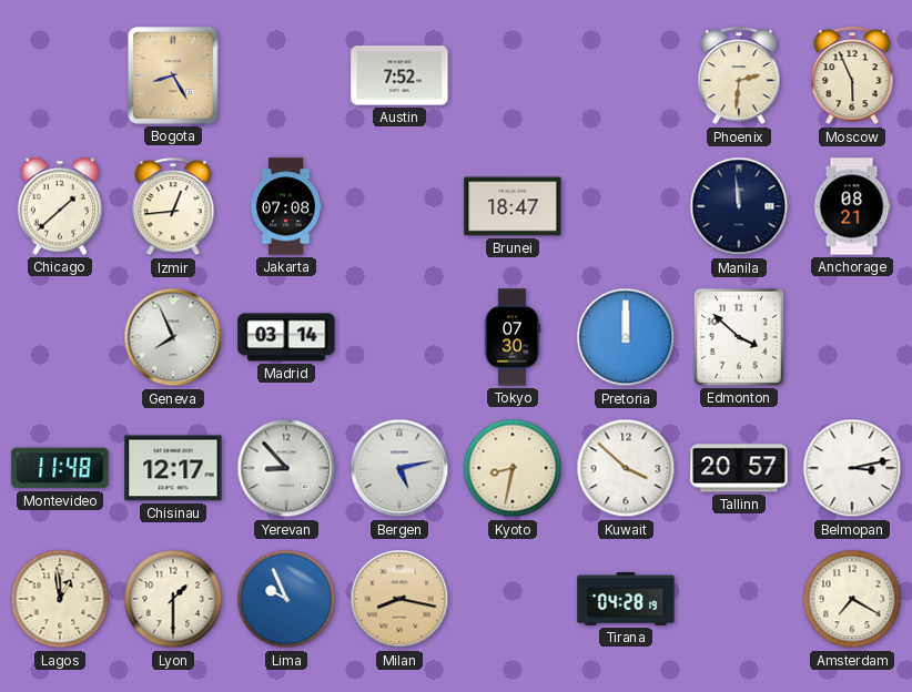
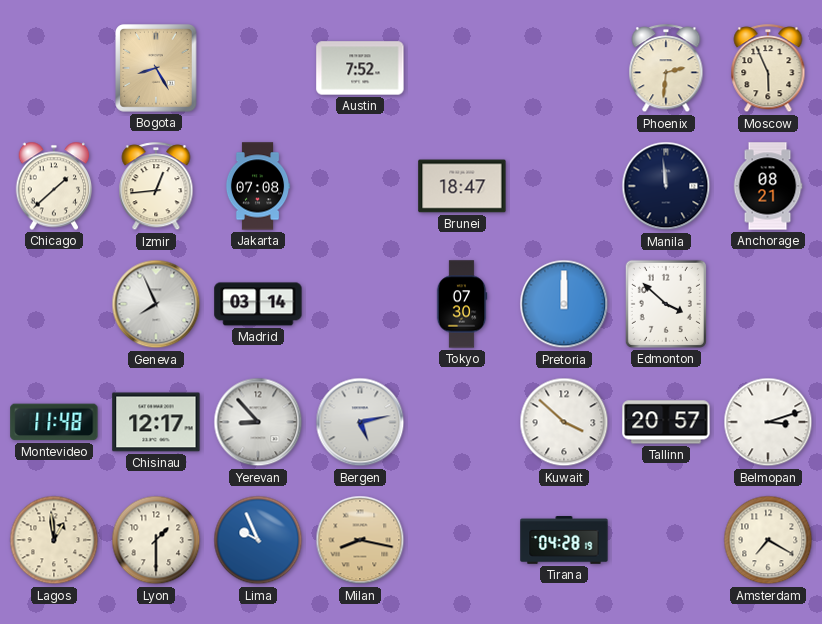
Kyoto: 8:32 -> none (513, 468)
Belmopan: 3:13 -> 3:12 (768, 422)
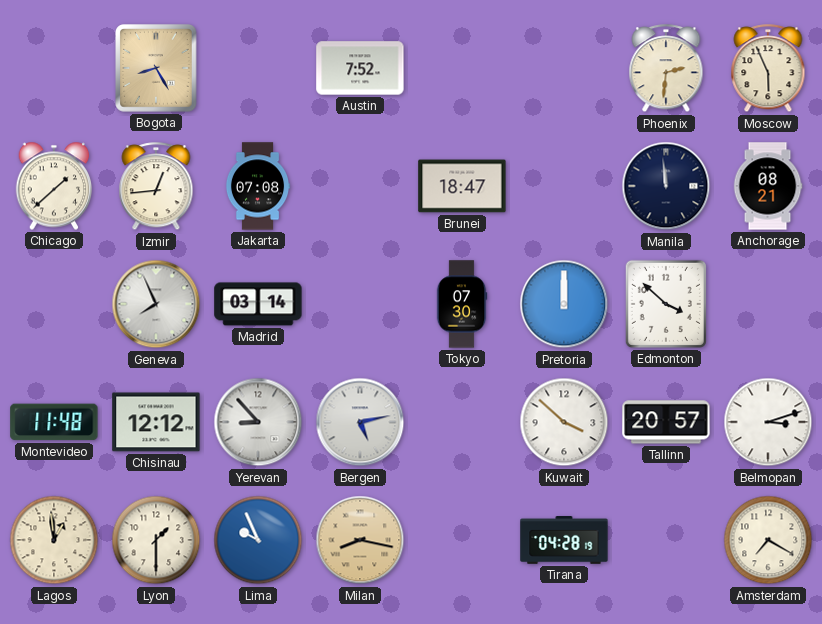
Chisinau: 12:17 -> 12:12 (156, 422)
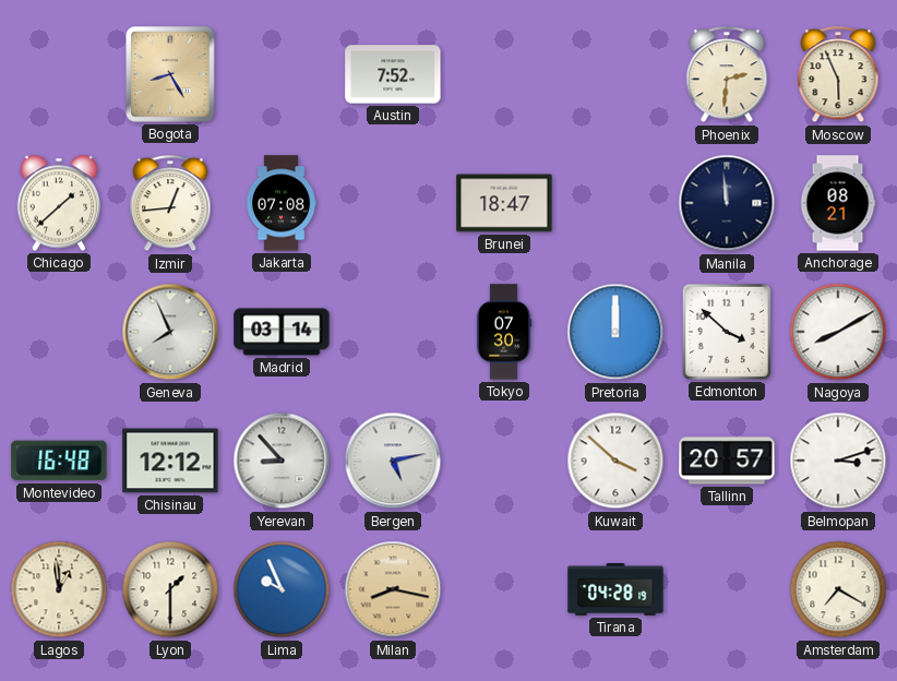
Nagoya: none -> 8:10 (838, 332)
Montevideo: 11:48 -> 16:48 (59, 461)
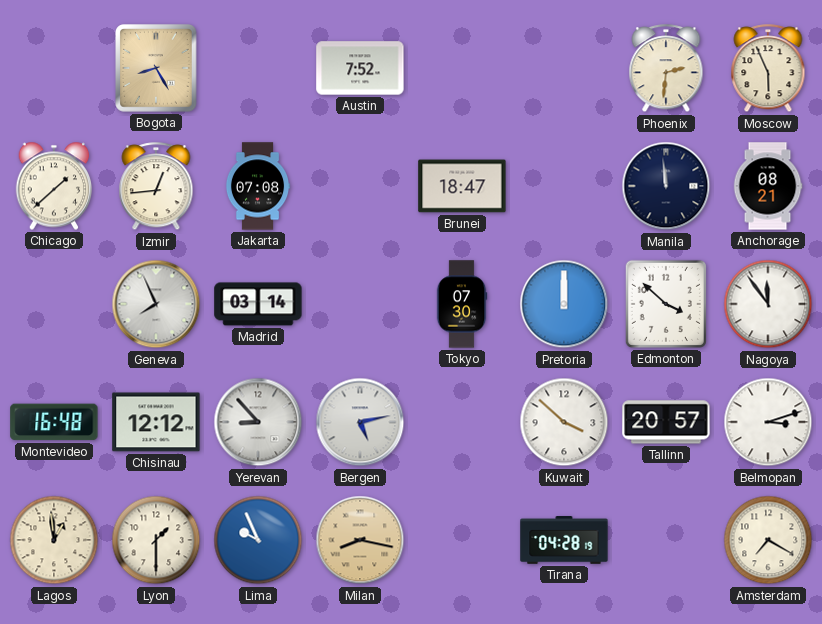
Nagoya: 8:10 -> 11:54 (768, 304)
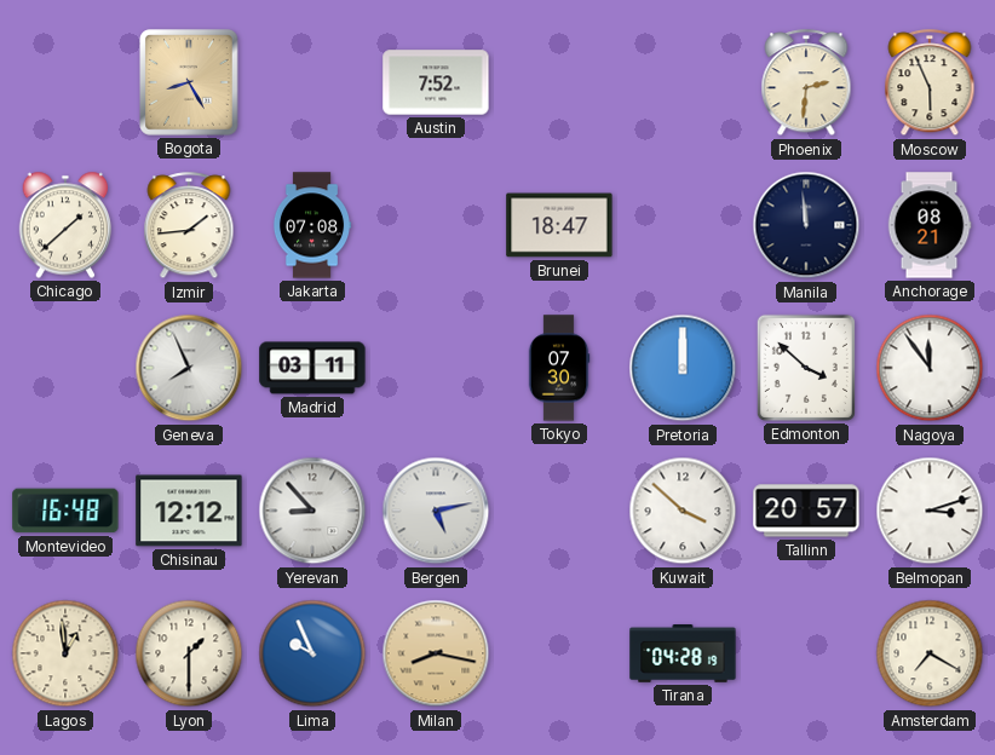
Izmir: 12:44 -> 1:44 (189, 226)
Madrid: 03:14 -> 03:11 (312, 368)
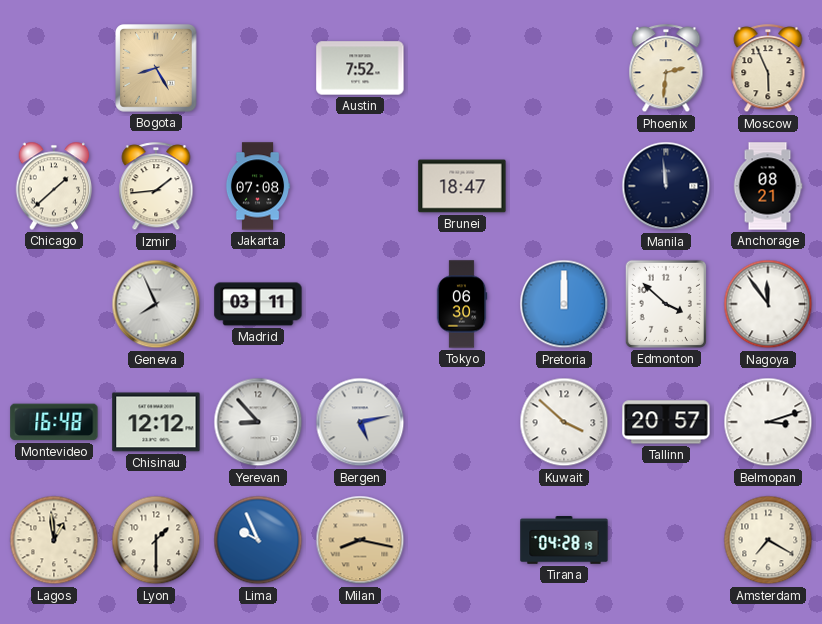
Tokyo: 07:30 -> 06:30 (462, 304)
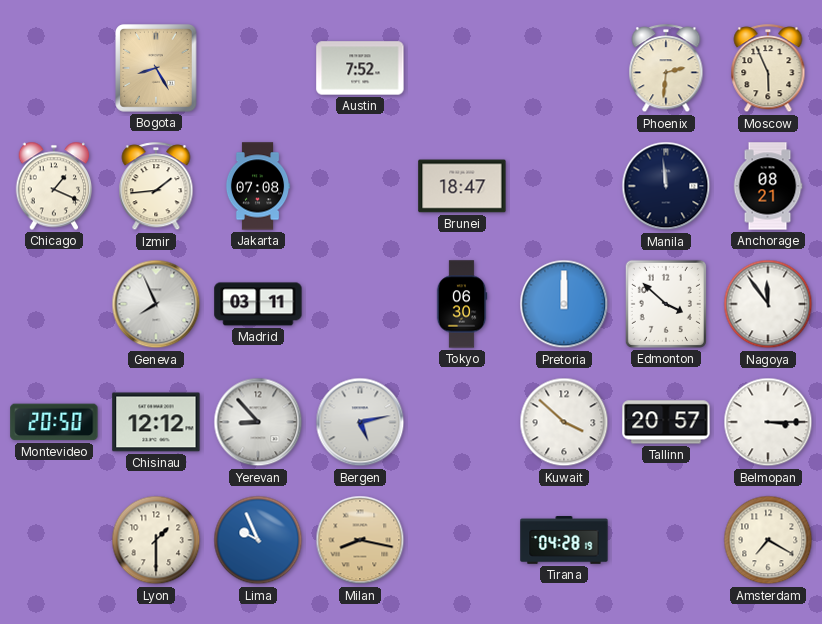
Chicago: 1:38 -> 1:19 (54, 186)
Montevideo: 16:48 -> 20:50 (54, 422)
Belmopan: 3:12 -> 3:15 (768, 422)
Lagos: 12:59 -> none (54, 540)
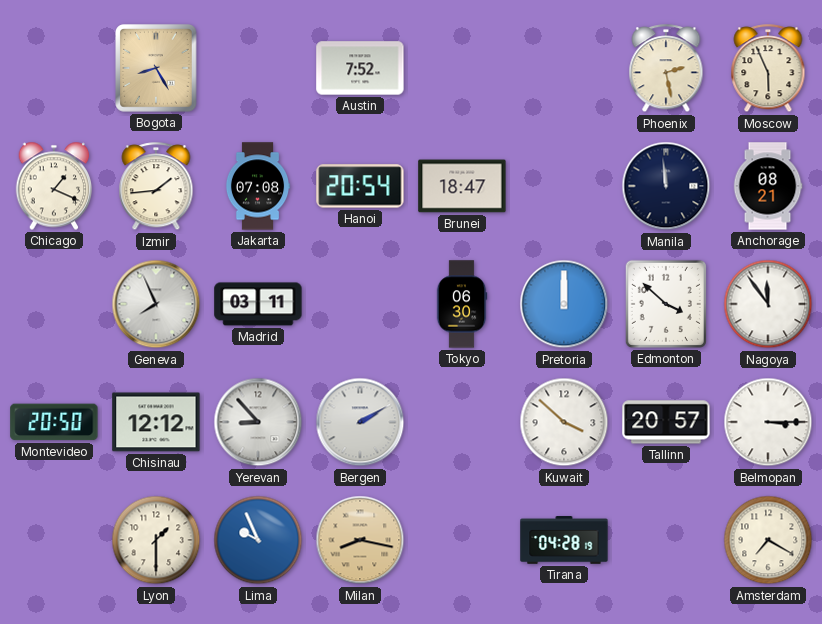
Phoenix: 2:31 -> 2:28 (666, 69)
Hanoi: none -> 20:54 (360, 186)
Bergen: 5:13 -> 2:10 (360, 422)
